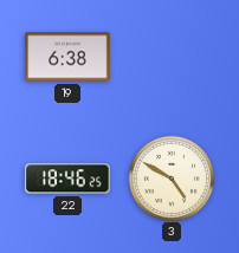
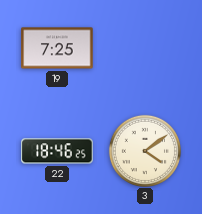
19: 6:38 -> 7:25 (57, 48)
3: 4:50 -> 4:09 (144, 150)
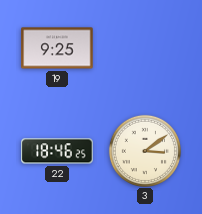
19: 7:25 -> 9:25 (57, 48)
3: 4:09 -> 3:09 (144, 150)
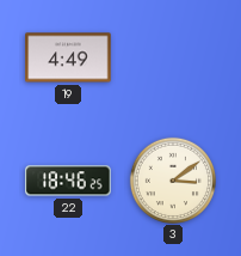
19: 9:25 -> 4:49 (68, 57)
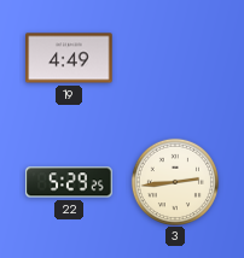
22: 18:46 -> 5:29 (69, 182)
3: 3:09 -> 2:44 (174, 181)
